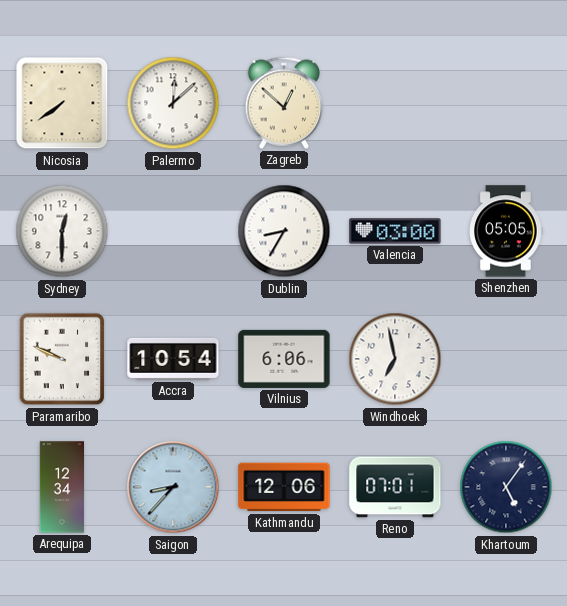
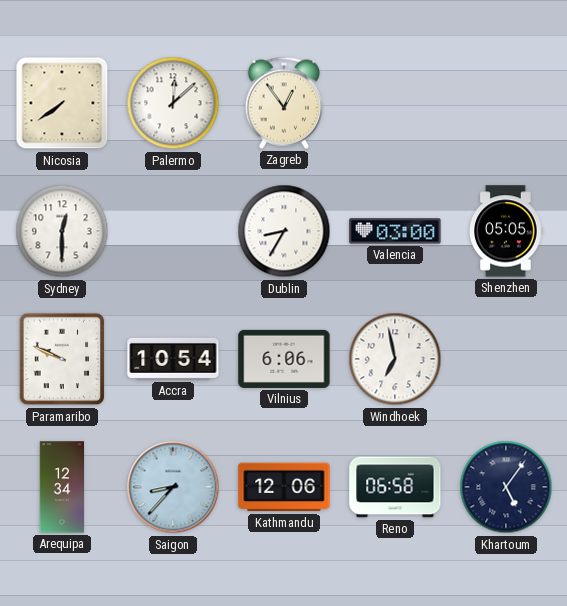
Zagreb: 12:52 -> 12:54 (284, 103)
Reno: 07:01 -> 06:58 (395, 487)
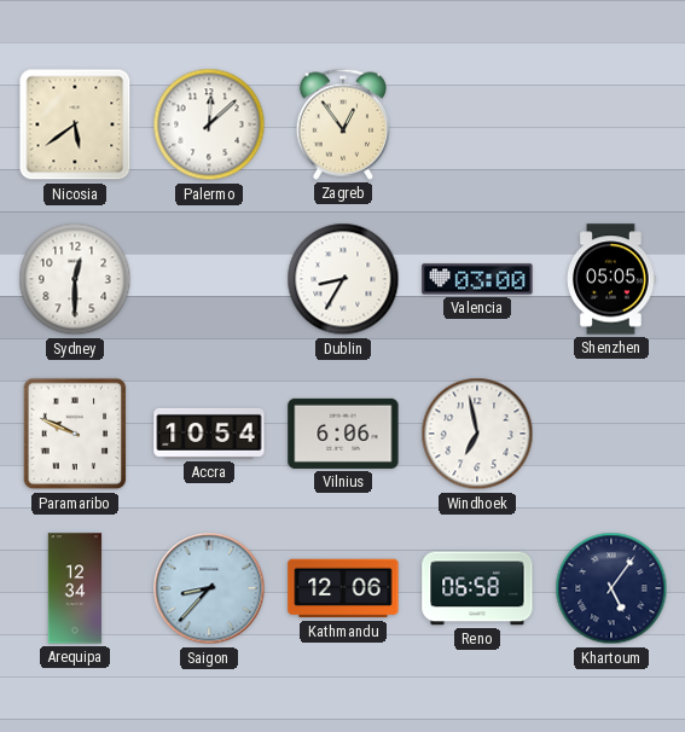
Nicosia: 7:39 -> 5:39 (75, 124)
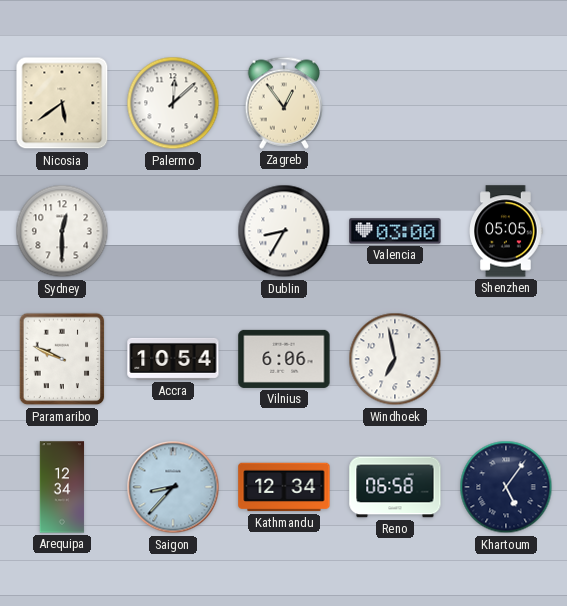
Kathmandu: 12:06 -> 12:34 (284, 487)
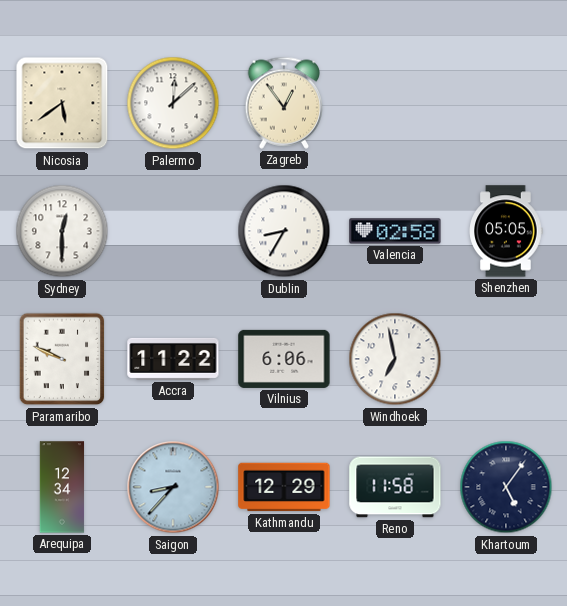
Valencia: 03:00 -> 02:58 (395, 231)
Accra: 10:54 -> 11:22 (173, 359)
Kathmandu: 12:34 -> 12:29 (284, 487)
Reno: 06:58 -> 11:58 (395, 487)
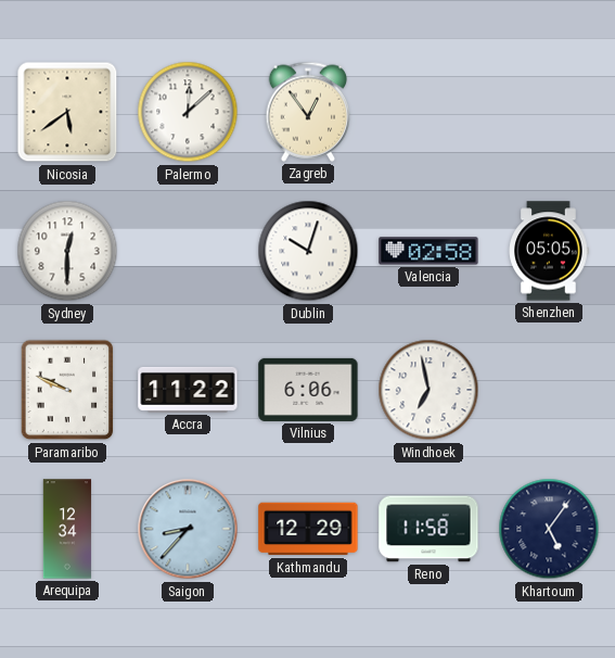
Dublin: 8:35 -> 10:03 (308, 251)
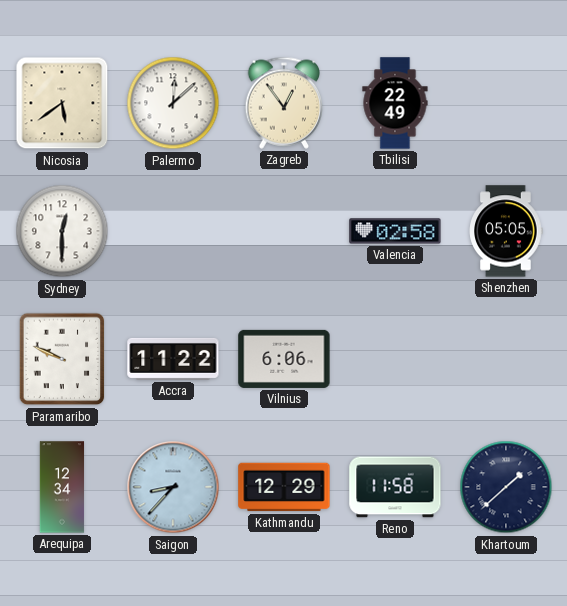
Tbilisi: none -> 22:49 (395, 103)
Dublin: 10:03 -> none (308, 251)
Windhoek: 6:58 -> none (428, 390)
Khartoum: 5:06 -> 1:38 (506, 487)
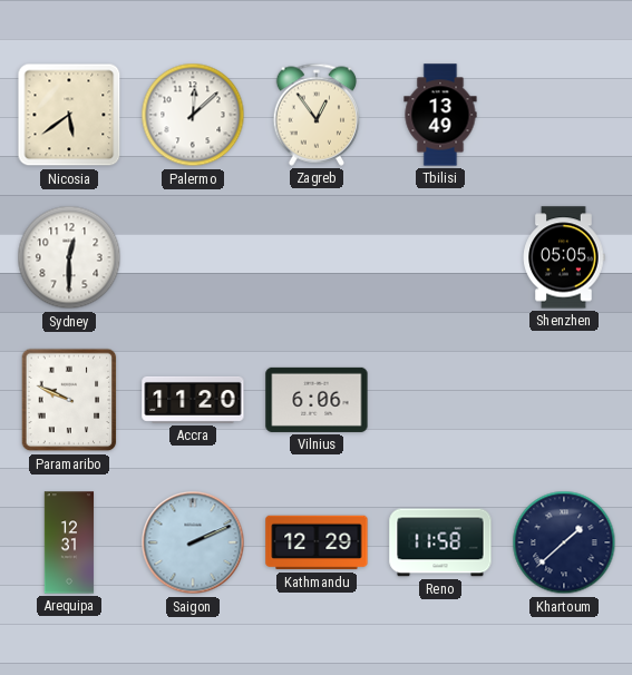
Tbilisi: 22:49 -> 13:49 (440, 115)
Valencia: 02:58 -> none (395, 231)
Accra: 11:22 -> 11:20 (193, 400)
Arequipa: 12:34 -> 12:31 (69, 542)
Saigon: 8:37 -> 2:11 (193, 542)
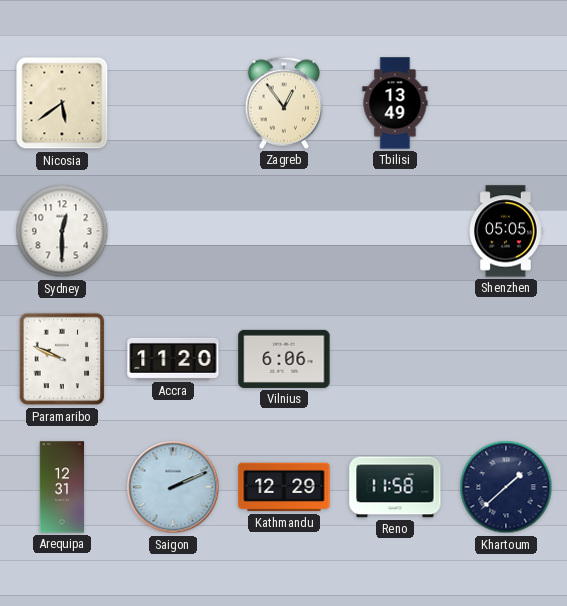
Palermo: 12:08 -> none (193, 115)
